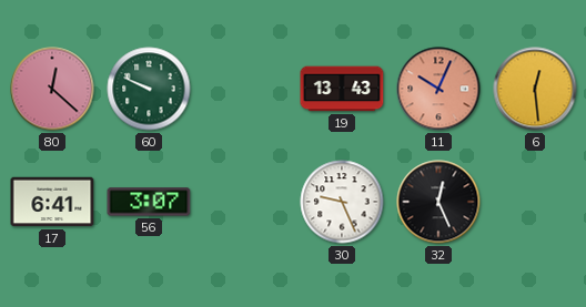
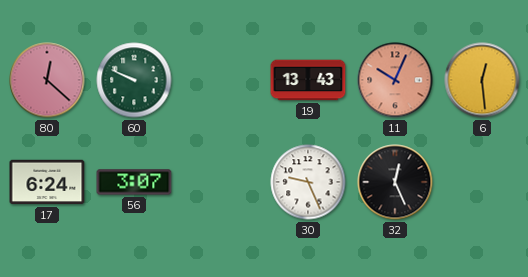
17: 6:41 -> 6:24 (47, 182)
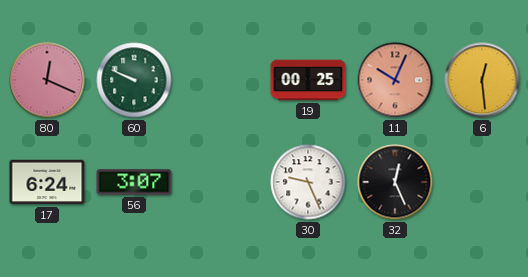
80: 12:22 -> 12:19 (47, 80)
19: 13:43 -> 00:25 (308, 80)
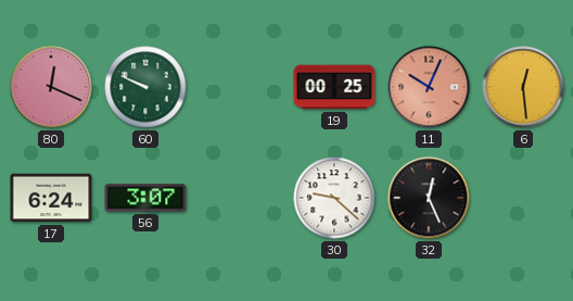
30: 9:26 -> 9:22 (334, 198)
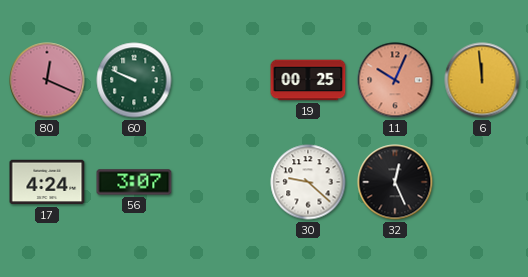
6: 12:29 -> 11:59 (482, 80)
17: 6:24 -> 4:24 (47, 182)
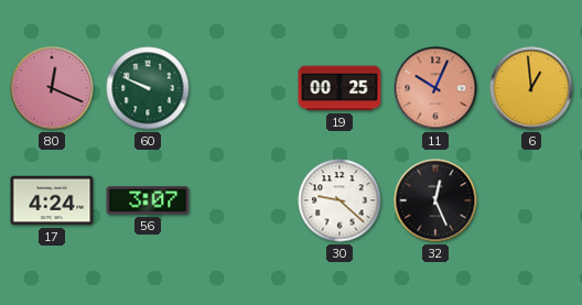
6: 11:59 -> 12:59 (531, 88)
